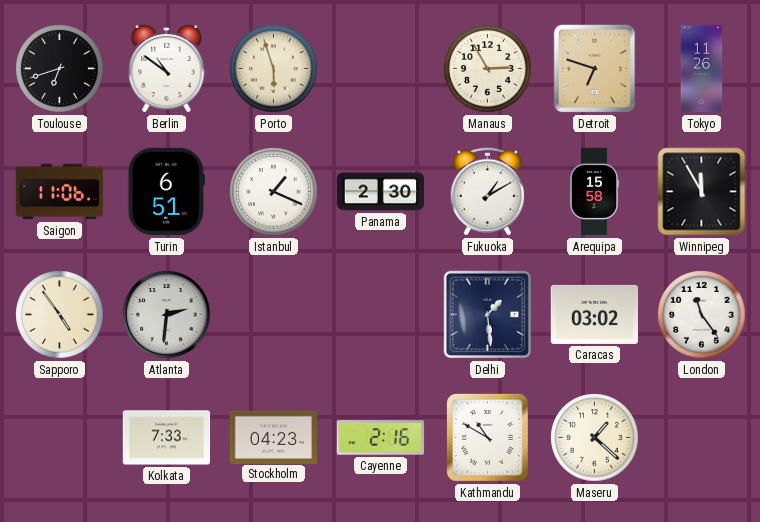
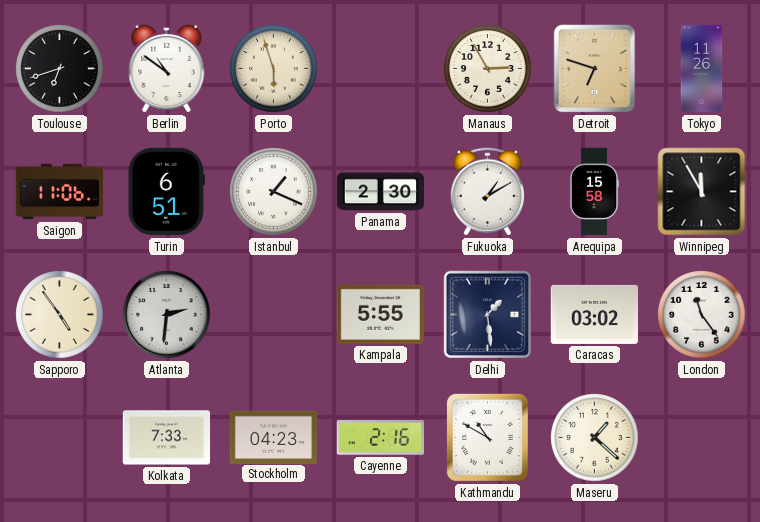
Kampala: none -> 5:55 (380, 314)
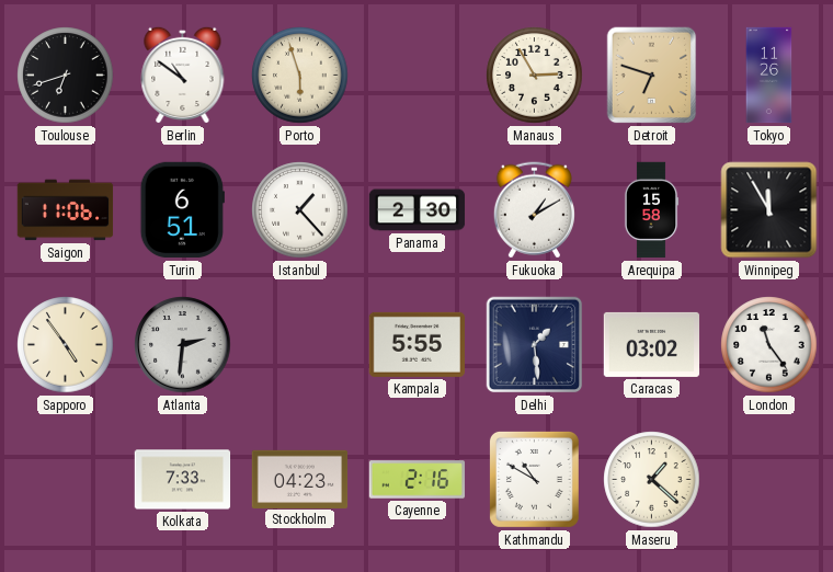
Istanbul: 1:19 -> 1:23 (300, 210)
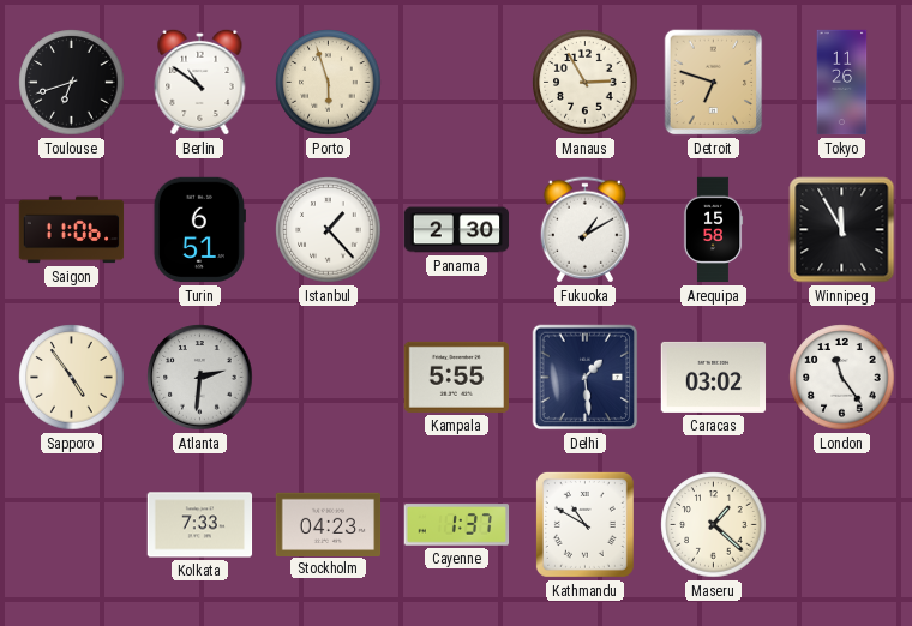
Cayenne: 2:16 -> 1:37 (457, 525)
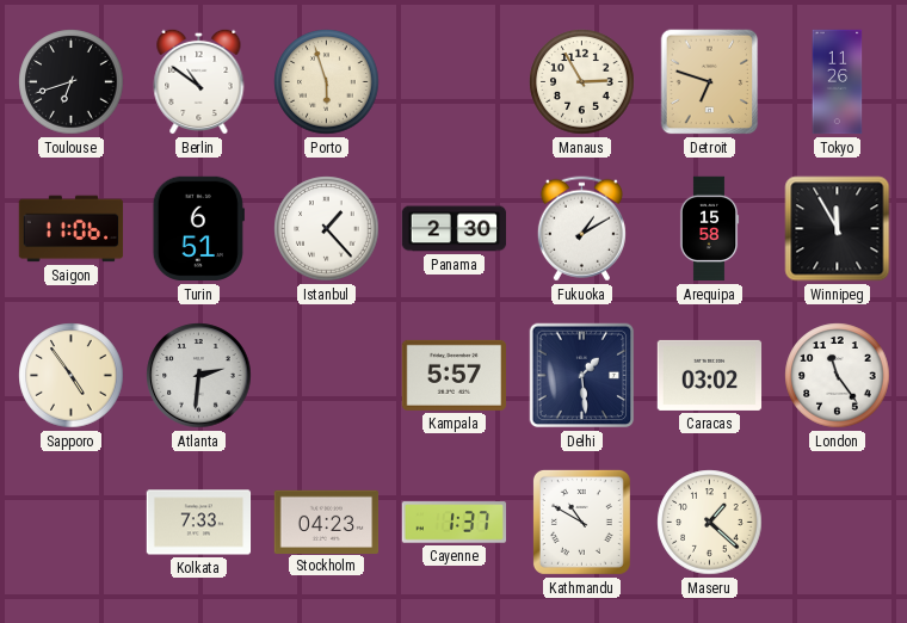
Kampala: 5:55 -> 5:57 (453, 375)
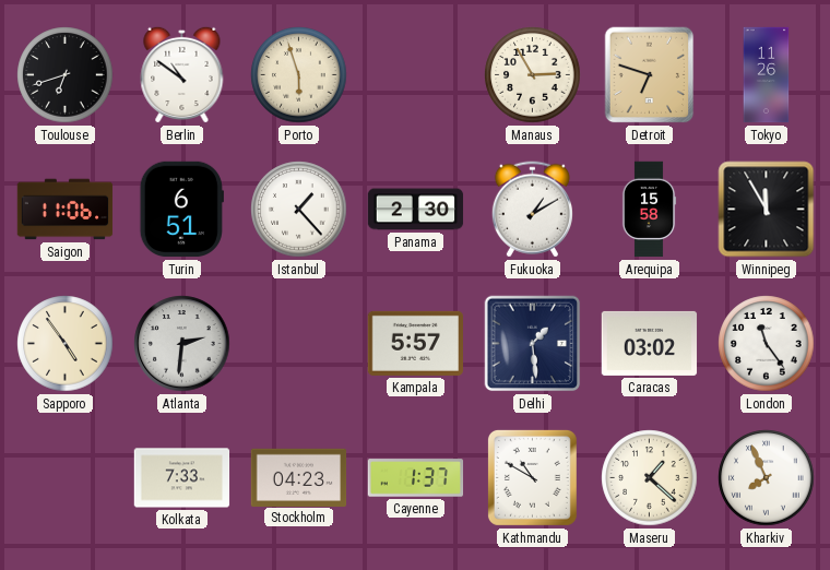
Kharkiv: none -> 7:56 (767, 478)
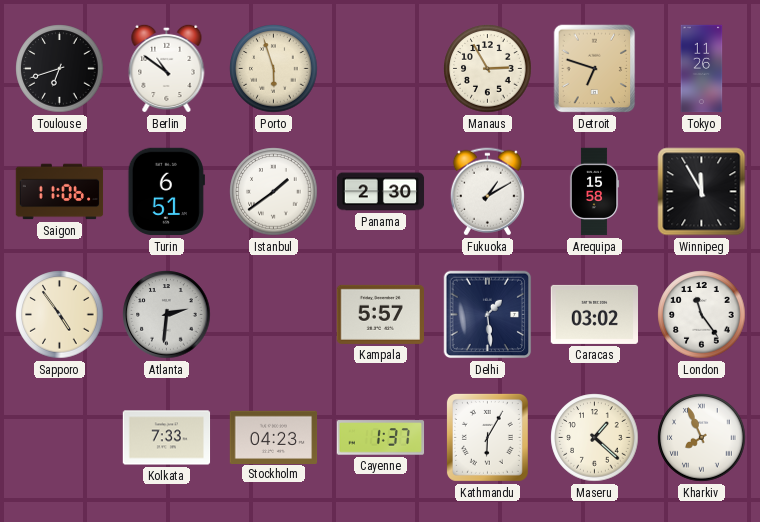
Istanbul: 1:23 -> 1:39 (274, 192)
Kathmandu: 10:50 -> 6:05 (487, 437)
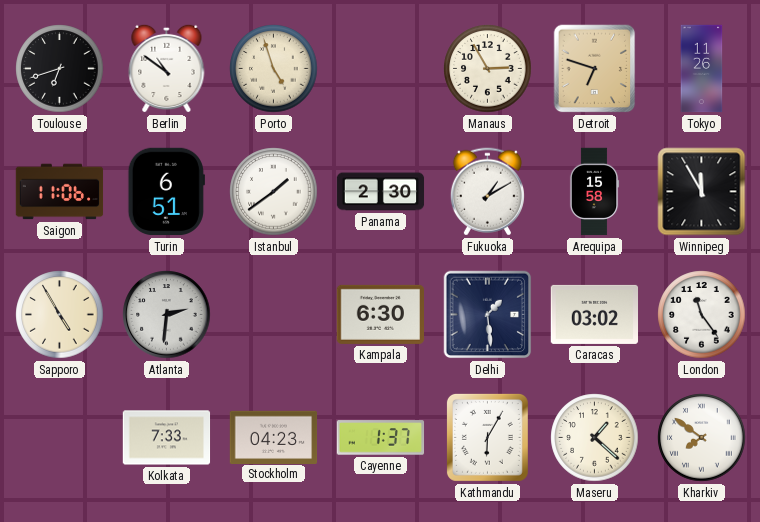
Porto: 5:57 -> 4:57 (274, 69)
Sapporo: 4:54 -> 4:55 (60, 315)
Kampala: 5:57 -> 6:30 (380, 314)
Kharkiv: 7:56 -> 7:51 (702, 438)
